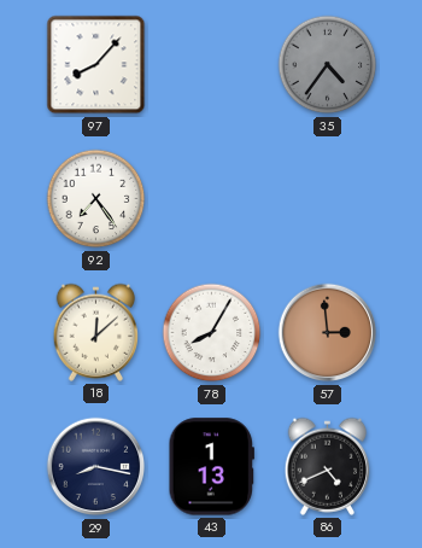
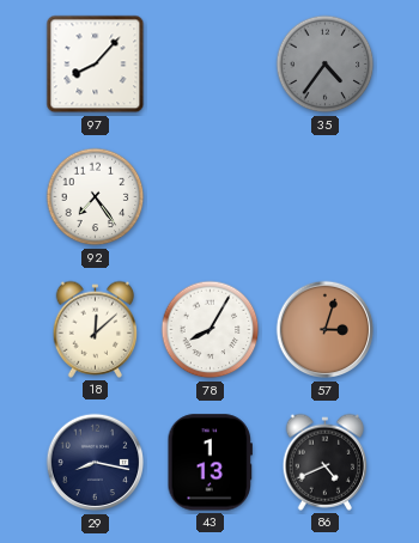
57: 2:59 -> 3:03 (326, 330)
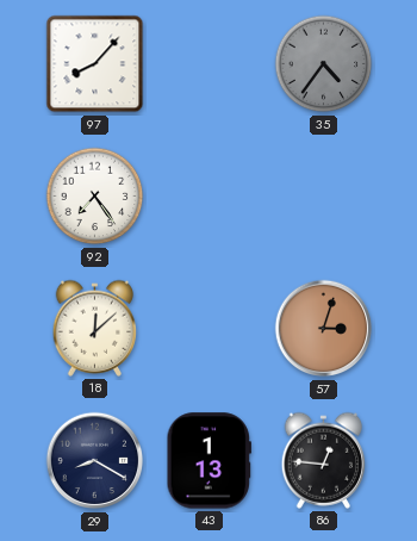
78: 8:05 -> none (211, 330)
29: 8:17 -> 8:20 (95, 461)
86: 4:41 -> 12:46 (324, 460)
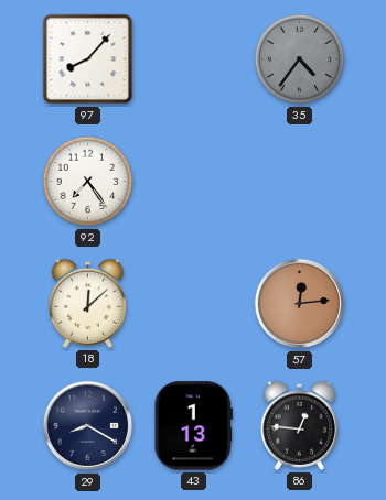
57: 3:03 -> 12:14 (300, 304)
